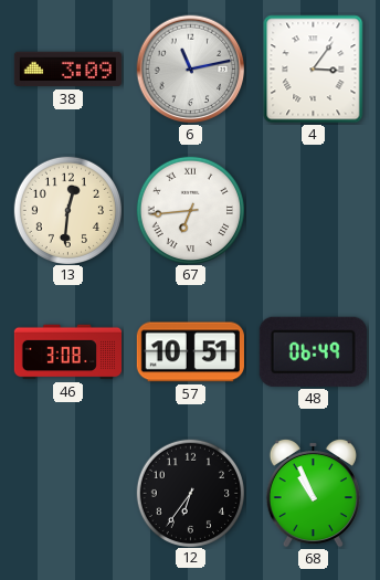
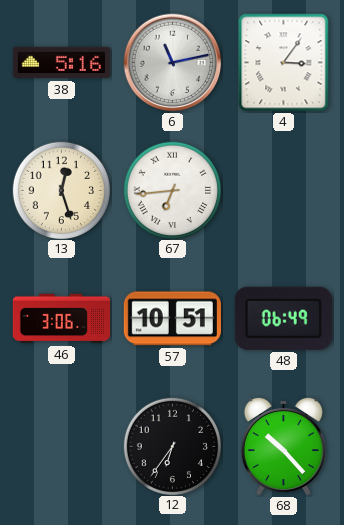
38: 3:09 -> 5:16 (61, 63)
13: 12:31 -> 12:27 (61, 190)
46: 3:08 -> 3:06 (61, 319)
68: 10:56 -> 10:23 (283, 446)
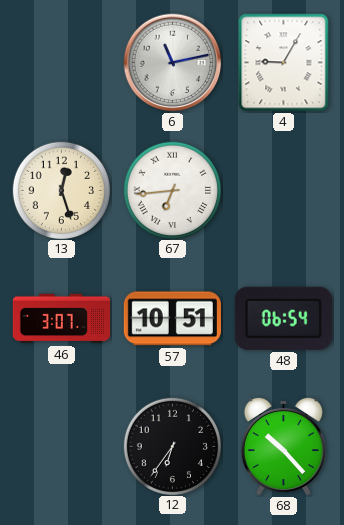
38: 5:16 -> none (61, 63)
4: 3:06 -> 9:05 (284, 63)
46: 3:06 -> 3:07 (61, 319)
48: 06:49 -> 06:54 (283, 318)
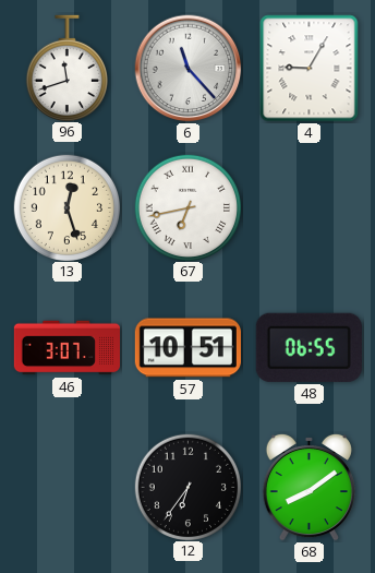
96: none -> 11:42 (66, 68)
6: 11:13 -> 11:23 (189, 69)
67: 6:44 -> 6:43 (187, 207)
48: 06:54 -> 06:55 (309, 347)
68: 10:23 -> 8:09 (309, 487)
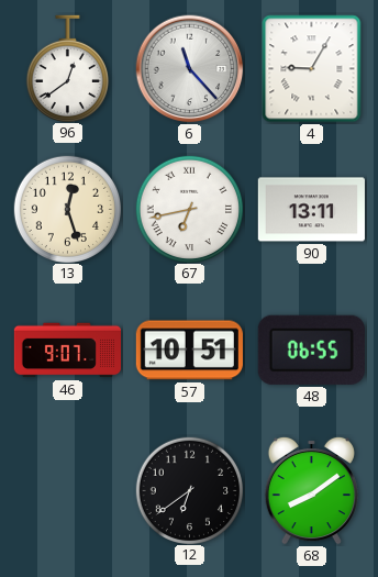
96: 11:42 -> 12:39 (67, 68)
90: none -> 13:11 (311, 210)
46: 3:07 -> 9:07 (67, 351)
12: 6:36 -> 6:39 (189, 490)
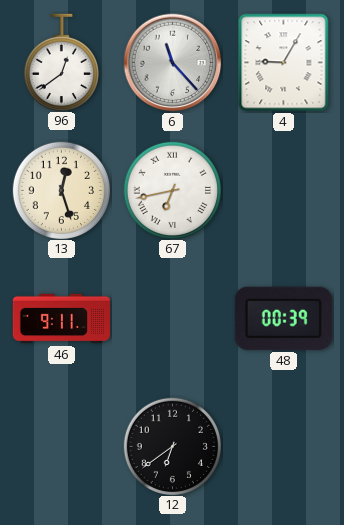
90: 13:11 -> none (311, 210)
46: 9:07 -> 9:11 (61, 319)
57: 10:51 -> none (189, 351)
48: 06:55 -> 00:39 (283, 318)
68: 8:09 -> none (311, 490)
